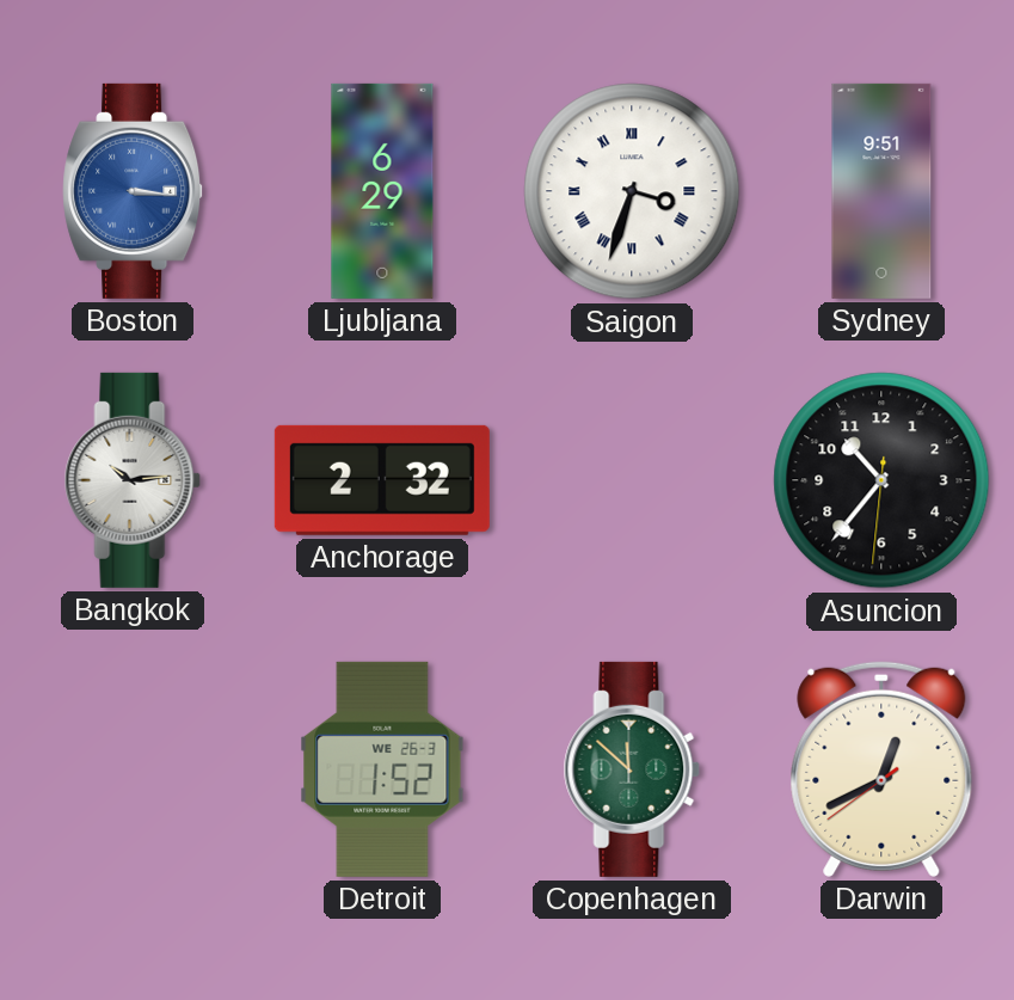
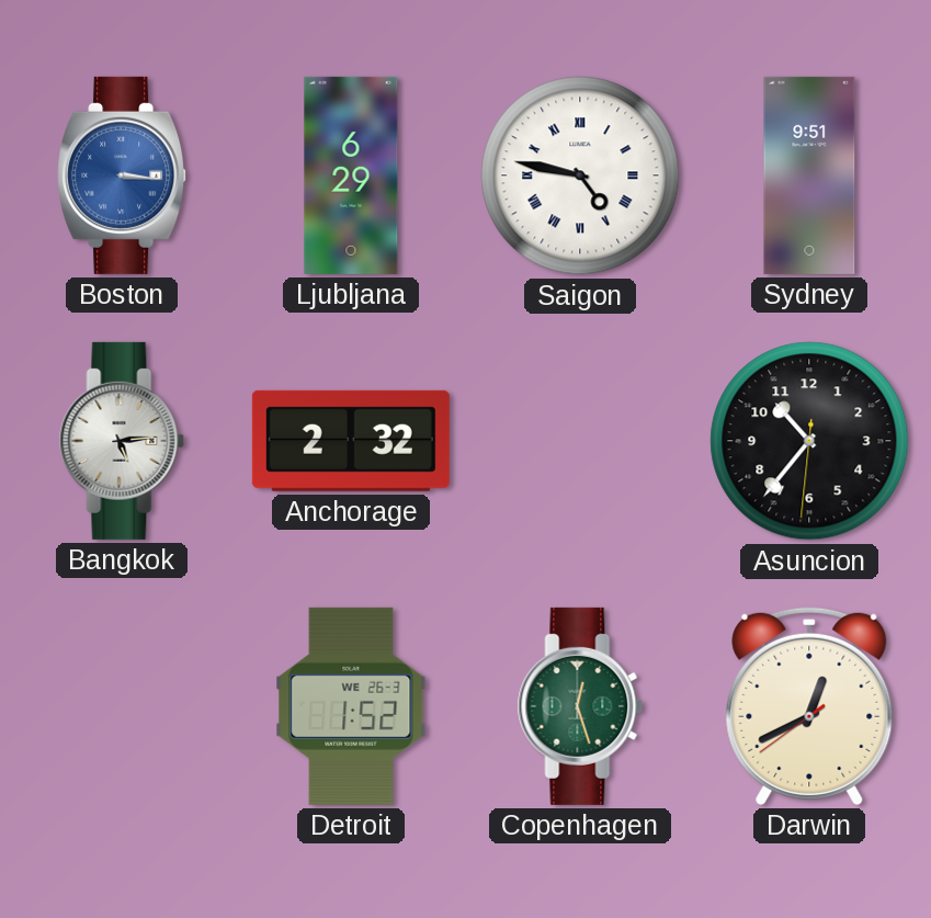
Saigon: 3:33 -> 4:47 (580, 175)
Bangkok: 10:14 -> 5:14 (122, 441)
Copenhagen: 11:52 -> 12:27 (580, 706)
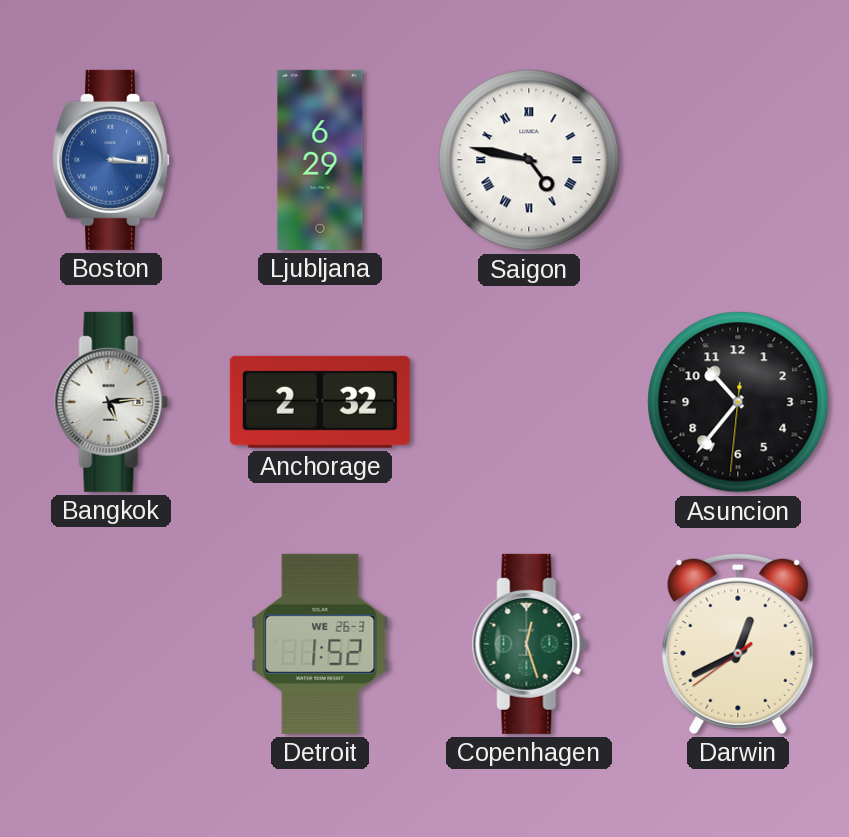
Sydney: 9:51 -> none (809, 175)
